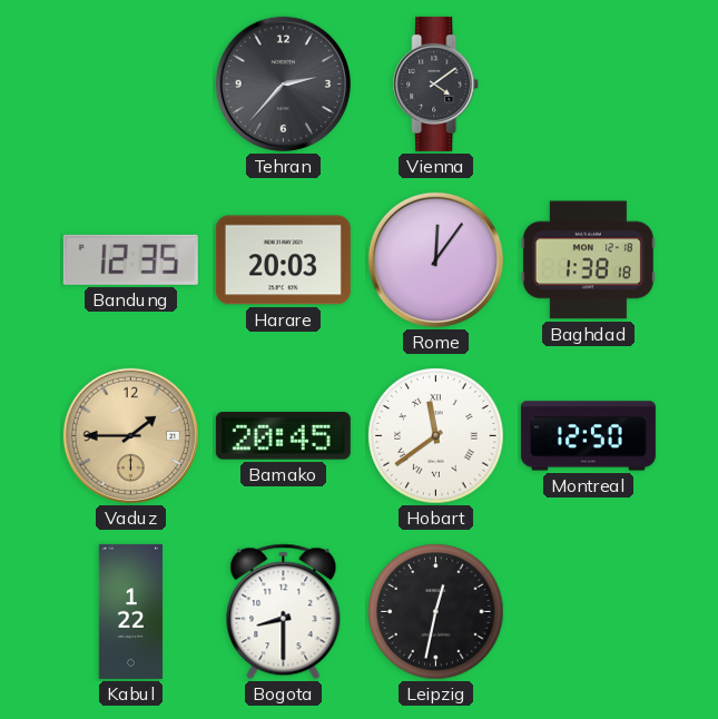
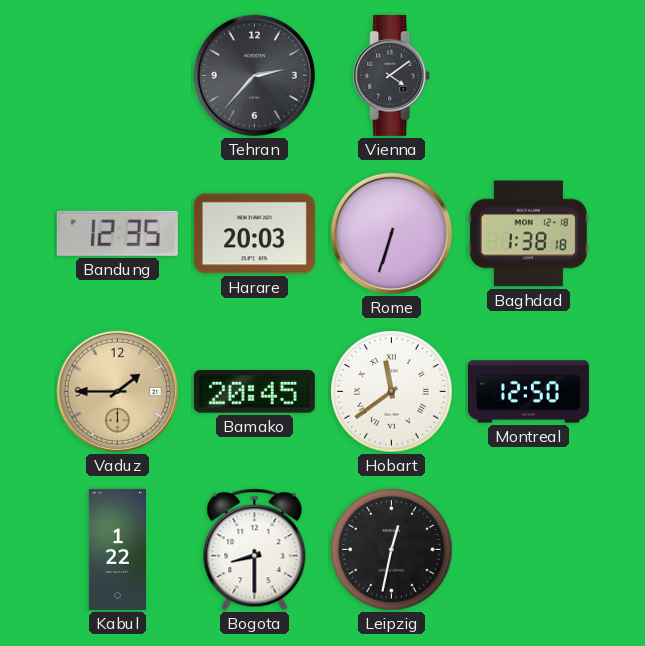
Rome: 12:06 -> 6:33 (391, 233)
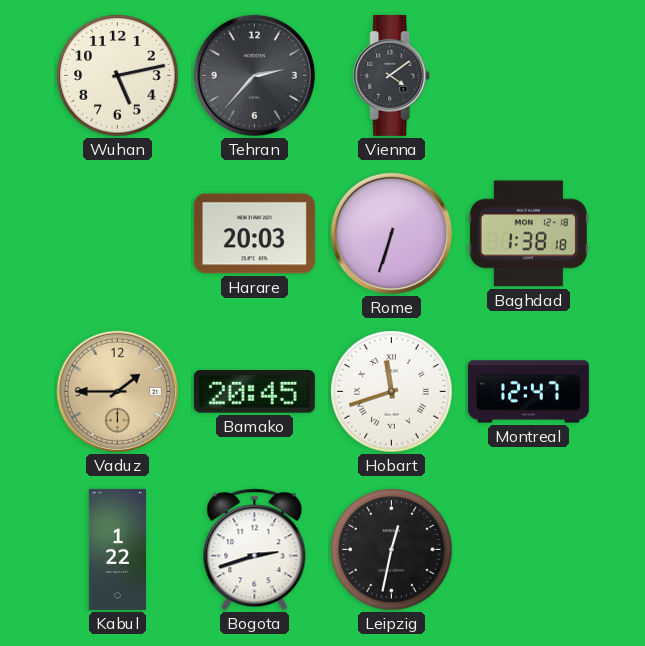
Wuhan: none -> 5:13 (118, 76)
Bandung: 12:35 -> none (117, 233)
Hobart: 11:39 -> 11:42 (392, 392)
Montreal: 12:50 -> 12:47 (528, 392)
Bogota: 8:30 -> 2:42 (255, 550)
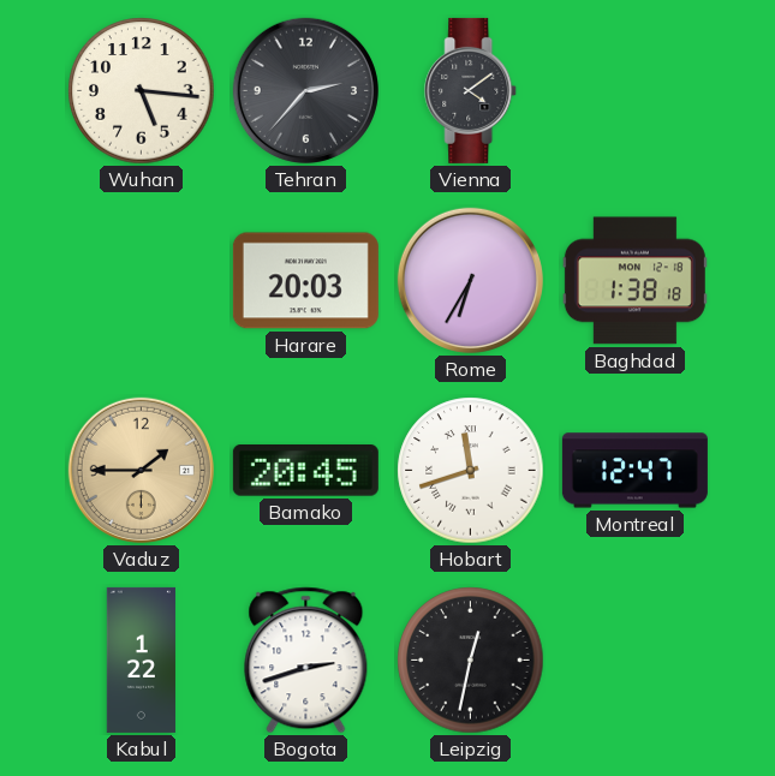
Wuhan: 5:13 -> 5:16 (142, 91)
Rome: 6:33 -> 6:35 (470, 280)
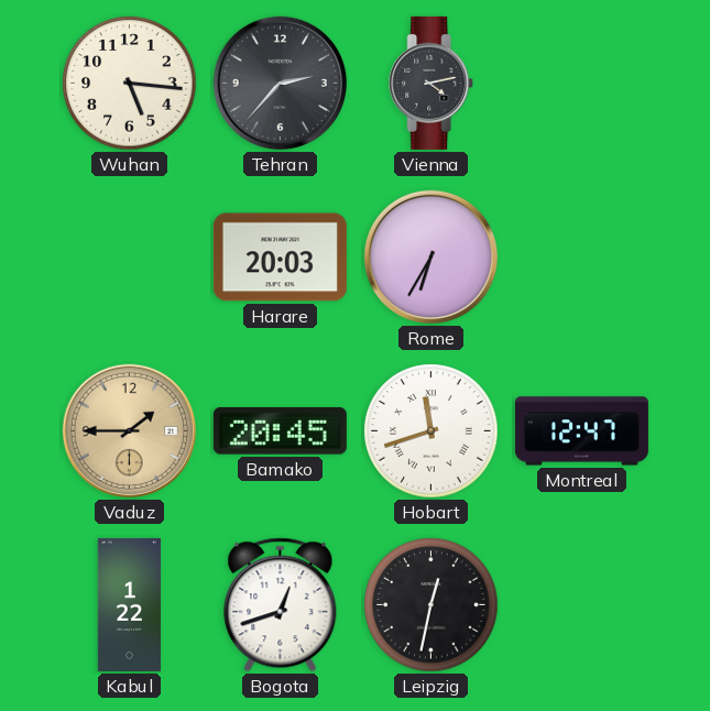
Vienna: 4:09 -> 4:13 (432, 83)
Baghdad: 1:38 -> none (634, 281)
Bogota: 2:42 -> 12:42 (281, 605)
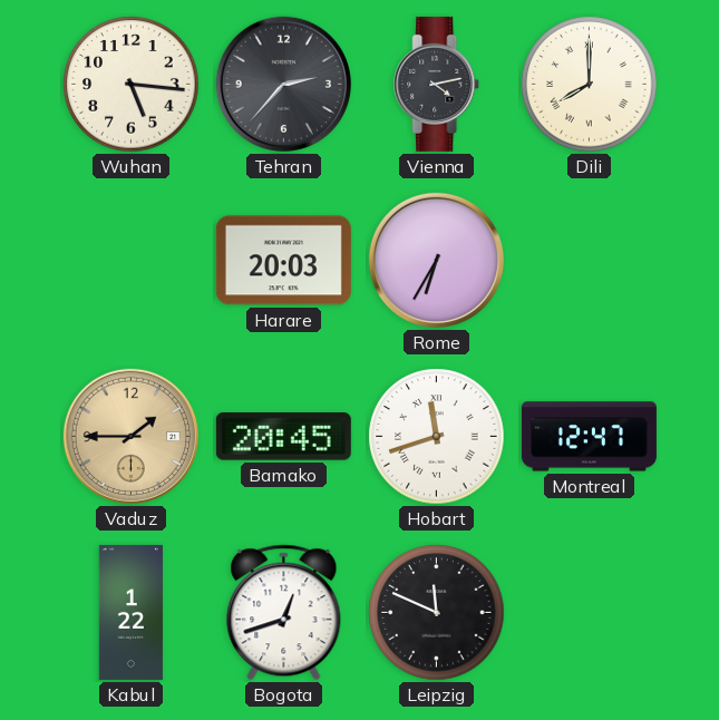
Dili: none -> 8:00 (590, 85)
Leipzig: 12:32 -> 11:49 (437, 613)
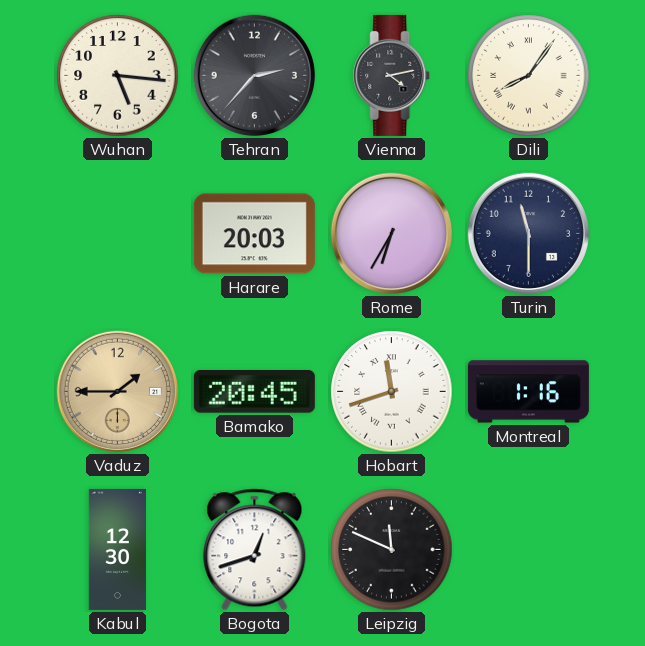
Dili: 8:00 -> 8:06 (529, 76)
Turin: none -> 11:30 (528, 233)
Montreal: 12:47 -> 1:16 (528, 392)
Kabul: 1:22 -> 12:30 (117, 549)
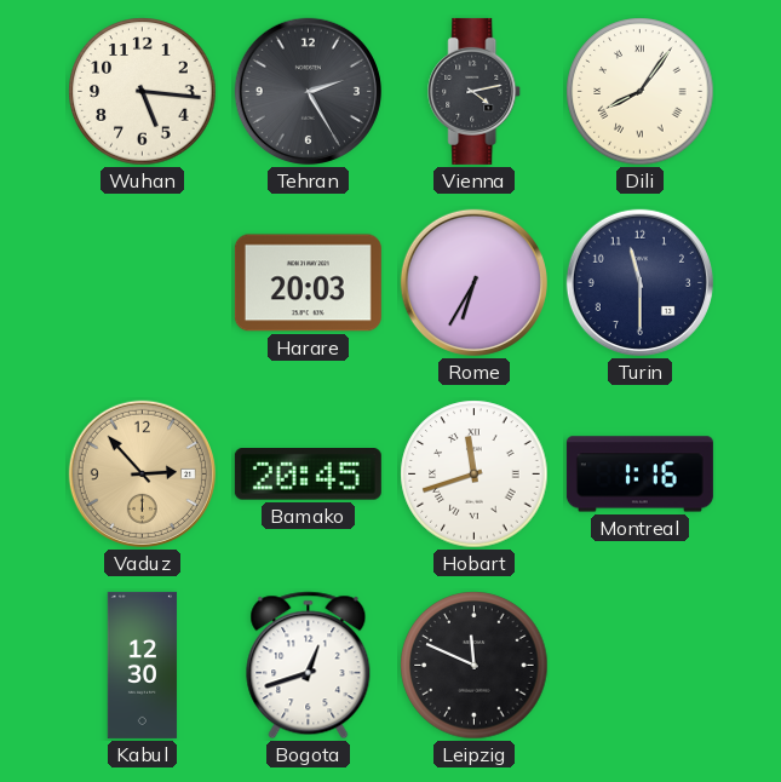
Tehran: 2:37 -> 2:25 (308, 91)
Vaduz: 1:45 -> 2:53 (142, 473)
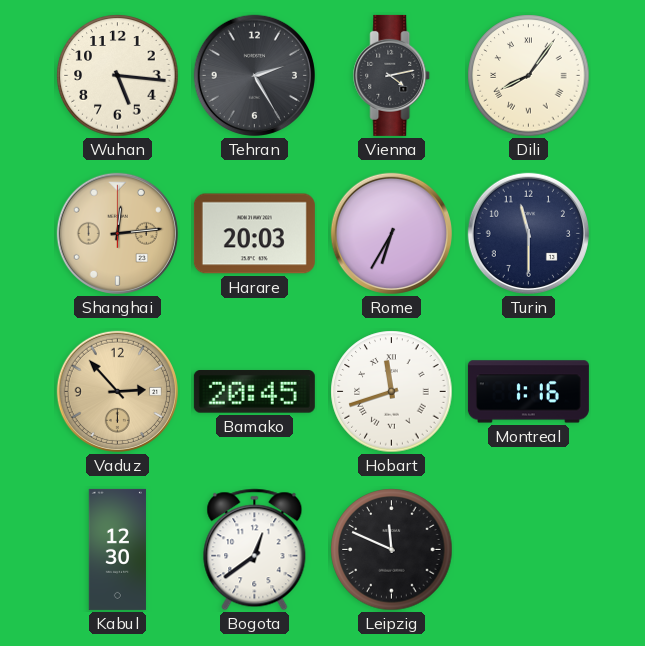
Shanghai: none -> 12:14 (117, 233)
Bogota: 12:42 -> 12:39 (255, 550)
